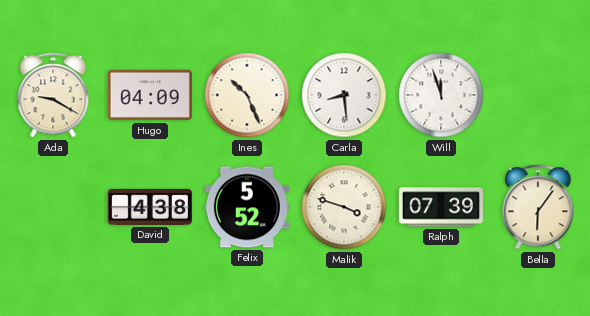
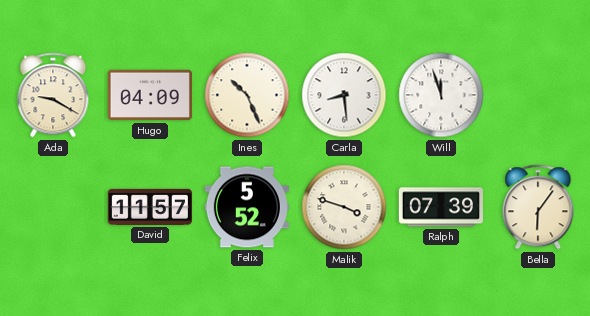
David: 4:38 -> 11:57 (150, 207)
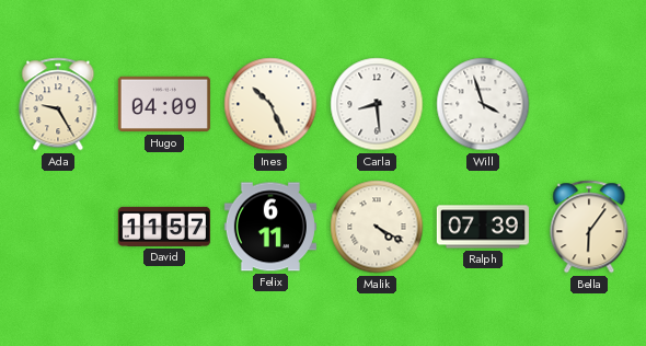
Ada: 9:20 -> 9:25 (58, 104)
Will: 11:57 -> 3:57 (483, 104)
Felix: 5:52 -> 6:11 (270, 227)
Malik: 3:48 -> 4:20 (377, 227)
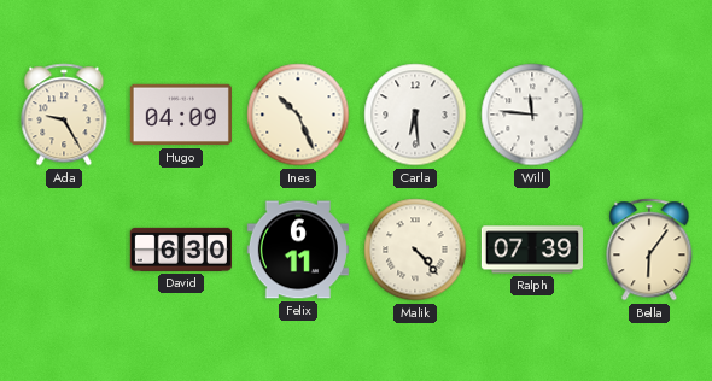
Carla: 8:29 -> 6:29 (415, 115)
Will: 3:57 -> 11:46 (532, 115)
David: 11:57 -> 6:30 (181, 250)
Malik: 4:20 -> 4:23 (415, 250)
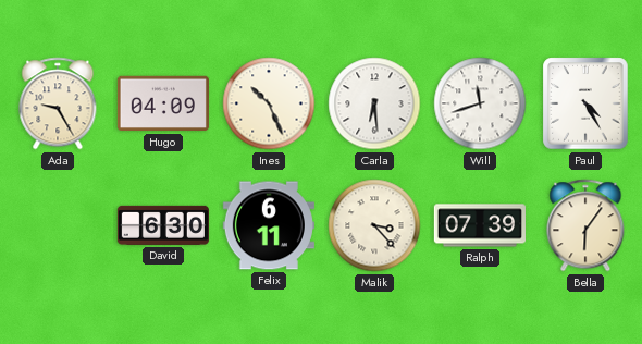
Will: 11:46 -> 11:42 (480, 103)
Paul: none -> 4:25 (585, 103)
Malik: 4:23 -> 3:23 (374, 225)
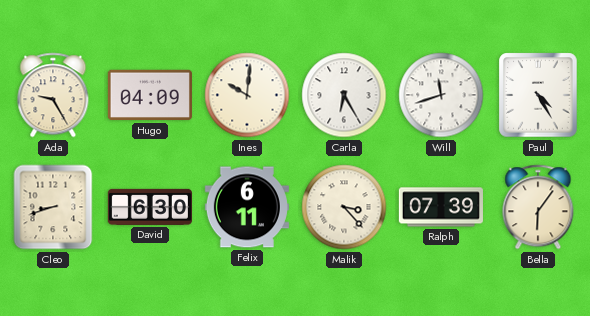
Ines: 10:26 -> 10:01 (247, 95)
Carla: 6:29 -> 6:25 (344, 95)
Cleo: none -> 8:42 (53, 207)
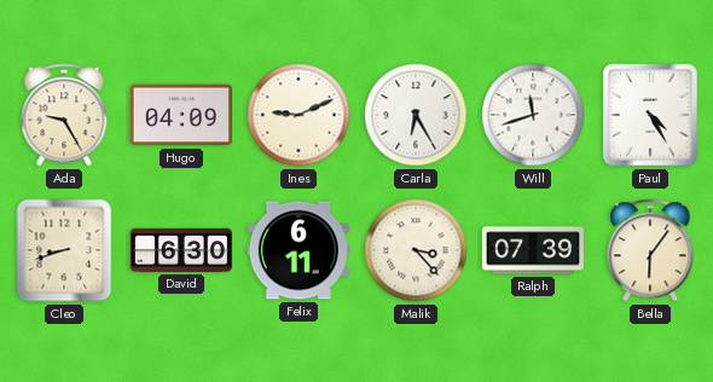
Ines: 10:01 -> 9:11 (298, 115)
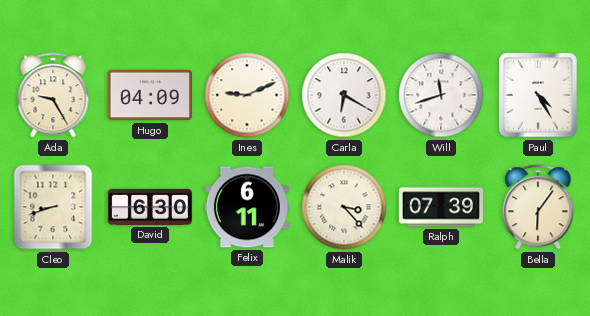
Carla: 6:25 -> 6:20 (344, 95)
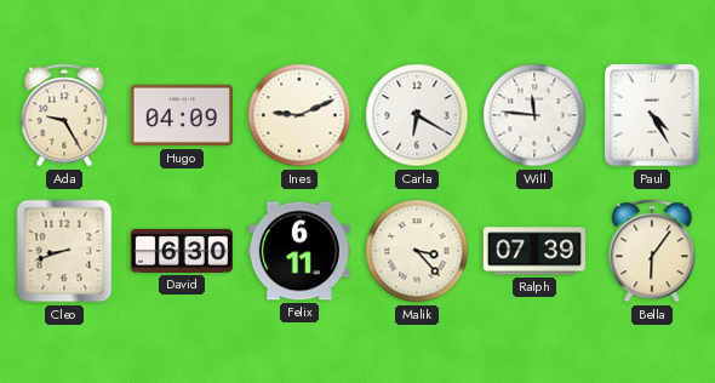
Will: 11:42 -> 11:46 (534, 115)
